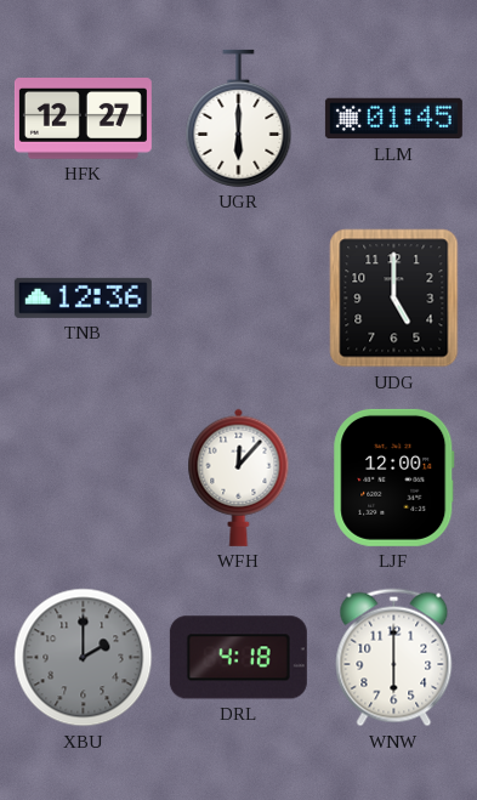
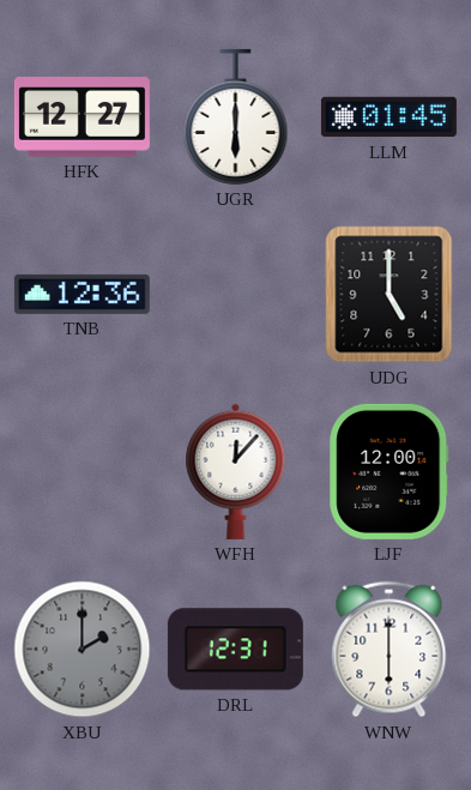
DRL: 4:18 -> 12:31 (235, 650)
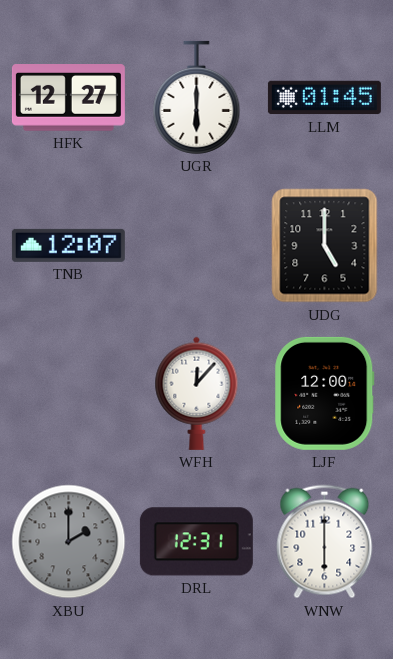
TNB: 12:36 -> 12:07 (68, 245)
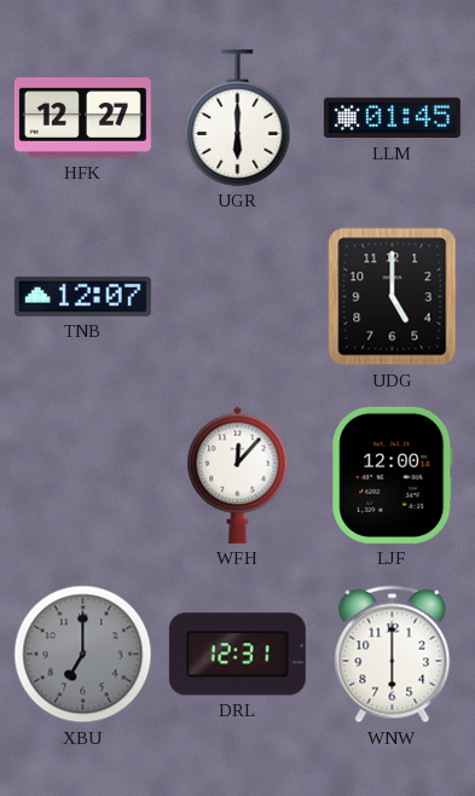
XBU: 2:00 -> 7:00 (83, 655)
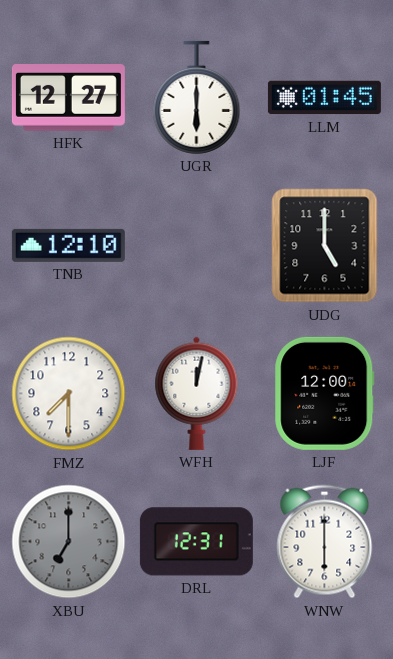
TNB: 12:07 -> 12:10 (68, 245)
FMZ: none -> 7:30 (69, 394)
WFH: 12:07 -> 12:02 (197, 393)
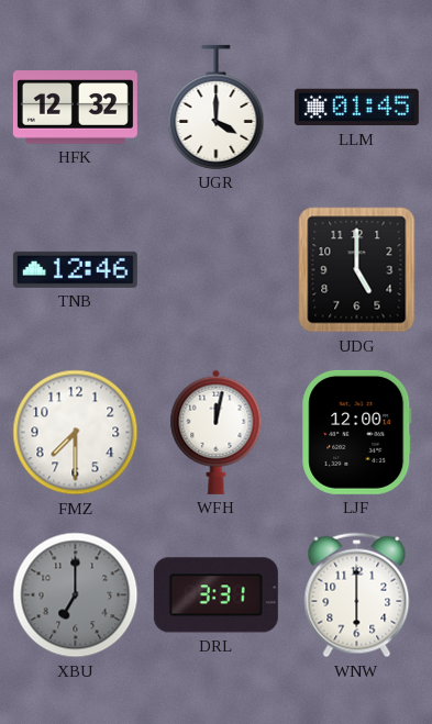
HFK: 12:27 -> 12:32 (75, 108)
UGR: 6:00 -> 4:00 (217, 107)
TNB: 12:10 -> 12:46 (75, 269)
DRL: 12:31 -> 3:31 (215, 595)
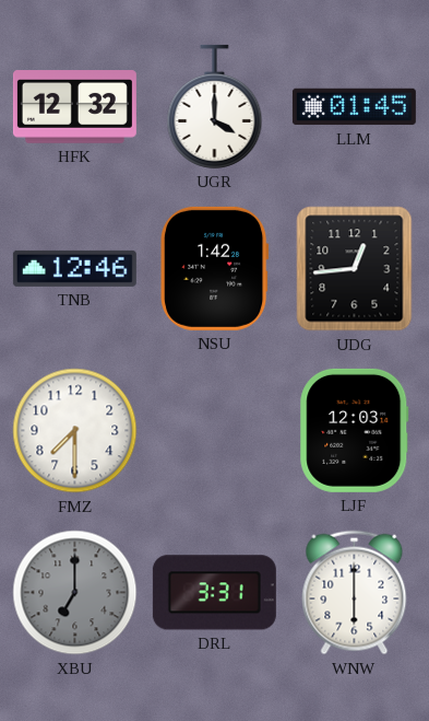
NSU: none -> 1:42 (214, 268)
UDG: 5:00 -> 12:44 (355, 269)
WFH: 12:02 -> none (217, 432)
LJF: 12:00 -> 12:03 (355, 430)
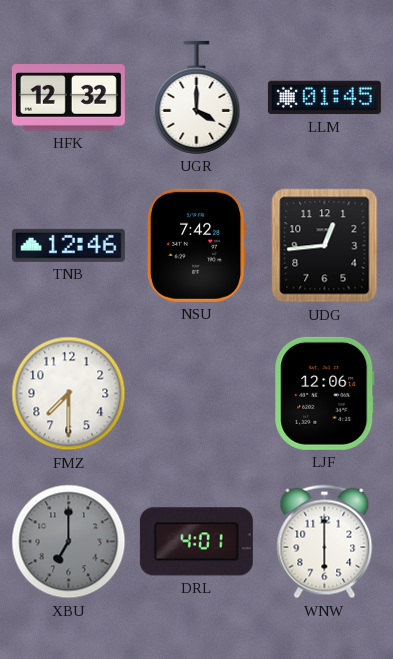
NSU: 1:42 -> 7:42 (196, 245)
LJF: 12:03 -> 12:06 (325, 393)
DRL: 3:31 -> 4:01 (196, 542)
